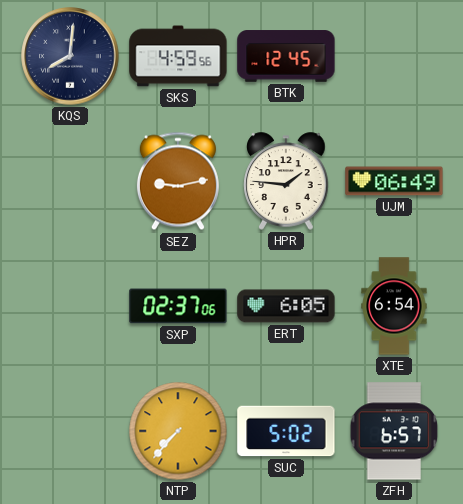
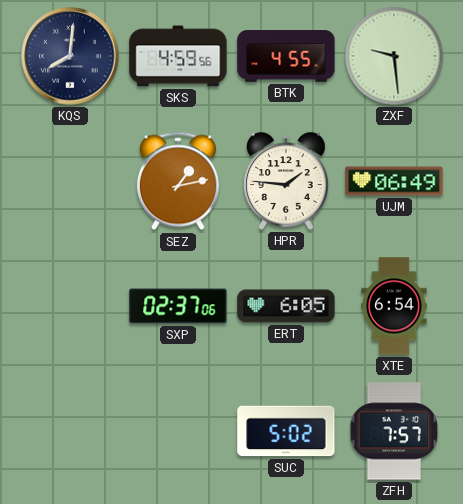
BTK: 12:45 -> 4:55 (286, 56)
ZXF: none -> 9:29 (394, 56)
SEZ: 9:13 -> 1:13 (178, 181)
NTP: 7:37 -> none (178, 431)
ZFH: 6:57 -> 7:57 (394, 431)
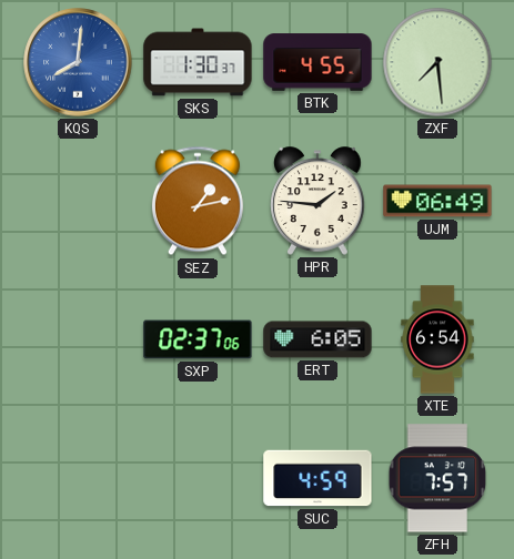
KQS dial: navy -> blue (78, 62)
SKS: 4:59 -> 1:30 (198, 62)
ZXF: 9:29 -> 7:29 (437, 62)
SUC: 5:02 -> 4:59 (318, 478)
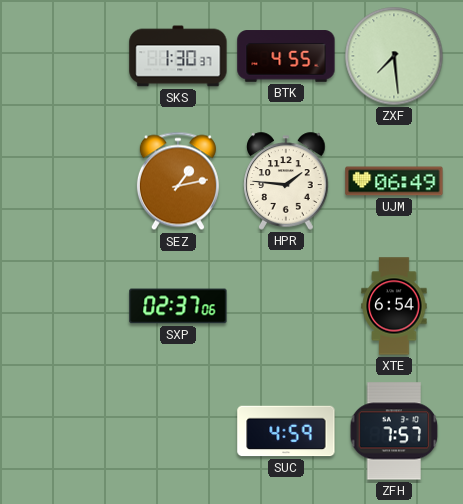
KQS: 8:01 -> none (78, 62)
ERT: 6:05 -> none (318, 339)
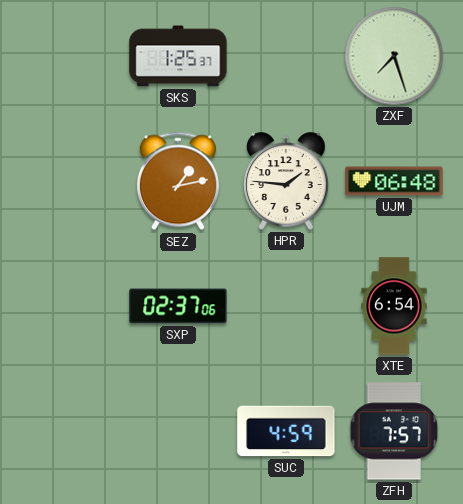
SKS: 1:30 -> 1:25 (178, 56)
BTK: 4:55 -> none (286, 56)
ZXF: 7:29 -> 7:27 (394, 56)
UJM: 06:49 -> 06:48 (394, 181)
